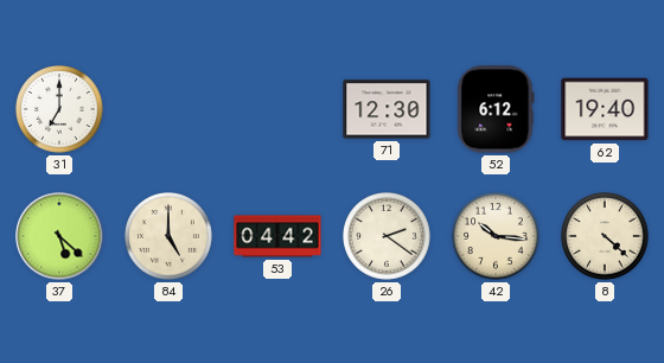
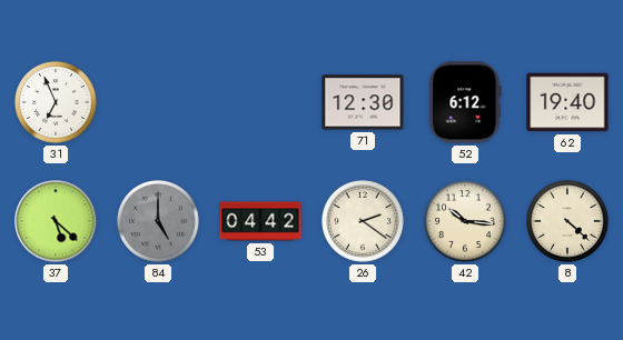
31: 7:00 -> 6:56 (57, 103)
84 dial: cream -> grey (159, 222)
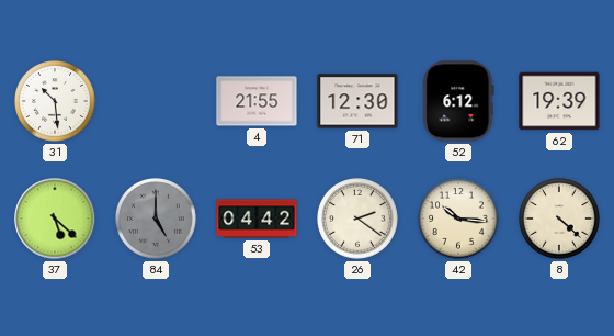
31: 6:56 -> 10:29 (56, 102)
4: none -> 21:55 (257, 101)
62: 19:40 -> 19:39 (559, 101)
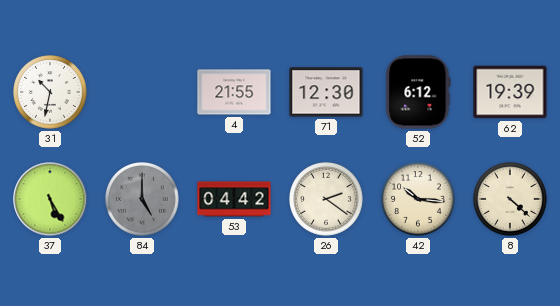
31: 10:29 -> 10:32 (51, 93)
37: 5:22 -> 5:25 (50, 199)
